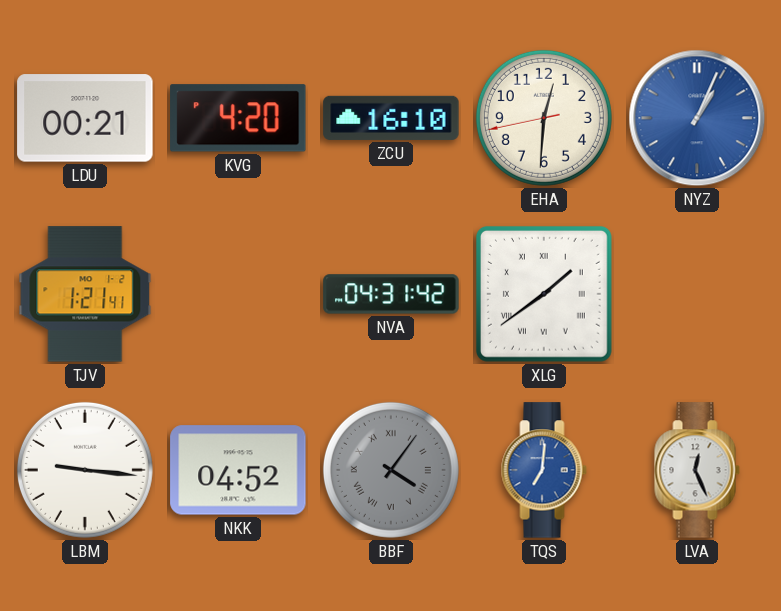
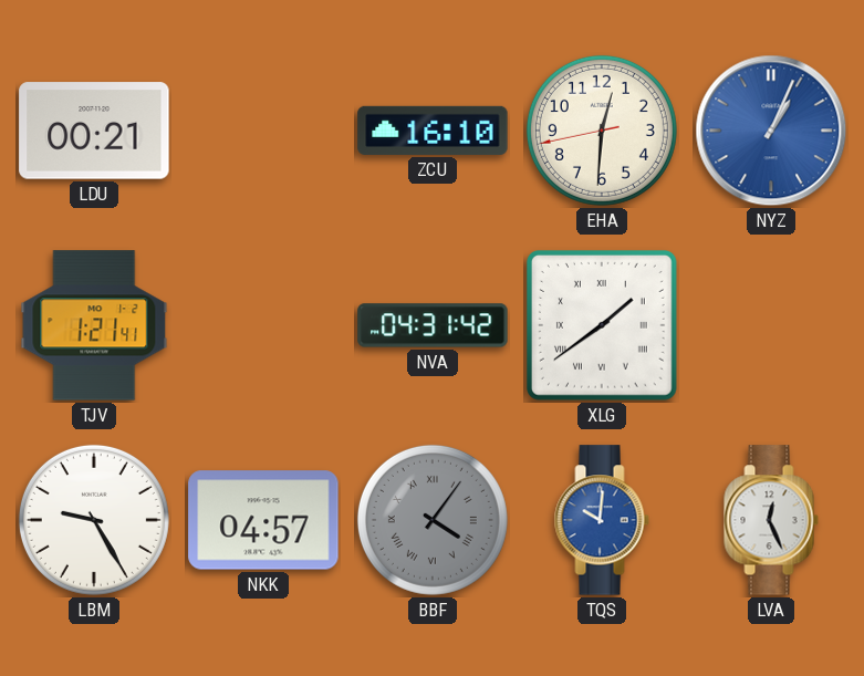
KVG: 4:20 -> none (238, 118)
LBM: 9:16 -> 9:25 (94, 520)
NKK: 04:52 -> 04:57 (263, 520)
TQS: 7:01 -> 10:01 (602, 520)
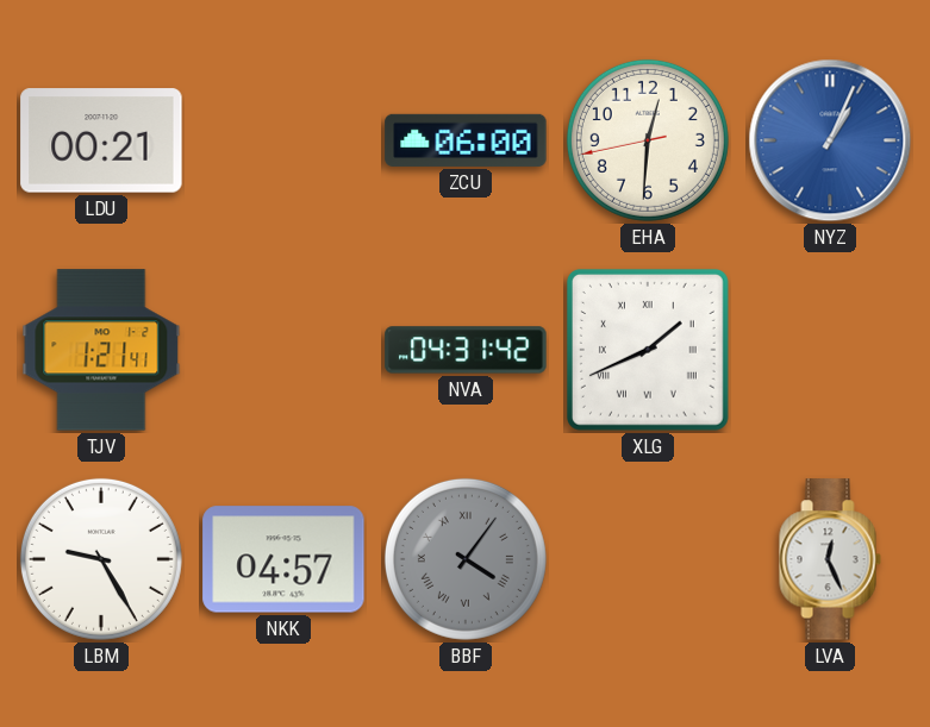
ZCU: 16:10 -> 06:00 (466, 140)
XLG: 1:39 -> 1:41 (648, 350)
TQS: 10:01 -> none (602, 520)
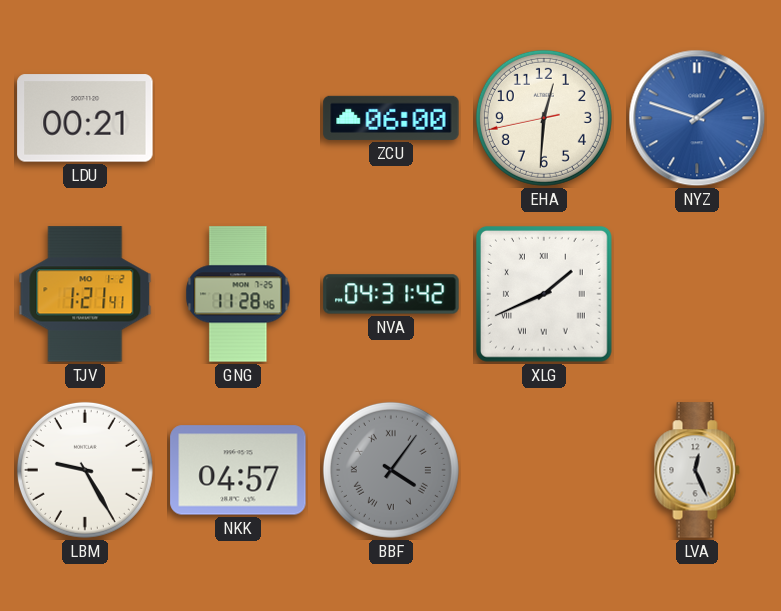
NYZ: 1:04 -> 1:48 (697, 118)
GNG: none -> 11:28 (238, 294)
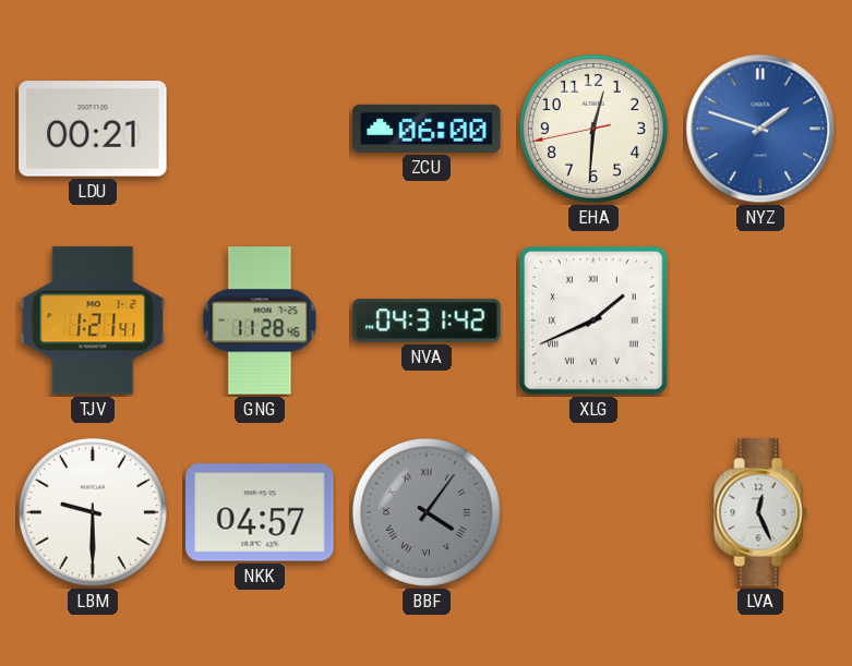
LBM: 9:25 -> 9:30 (93, 512)
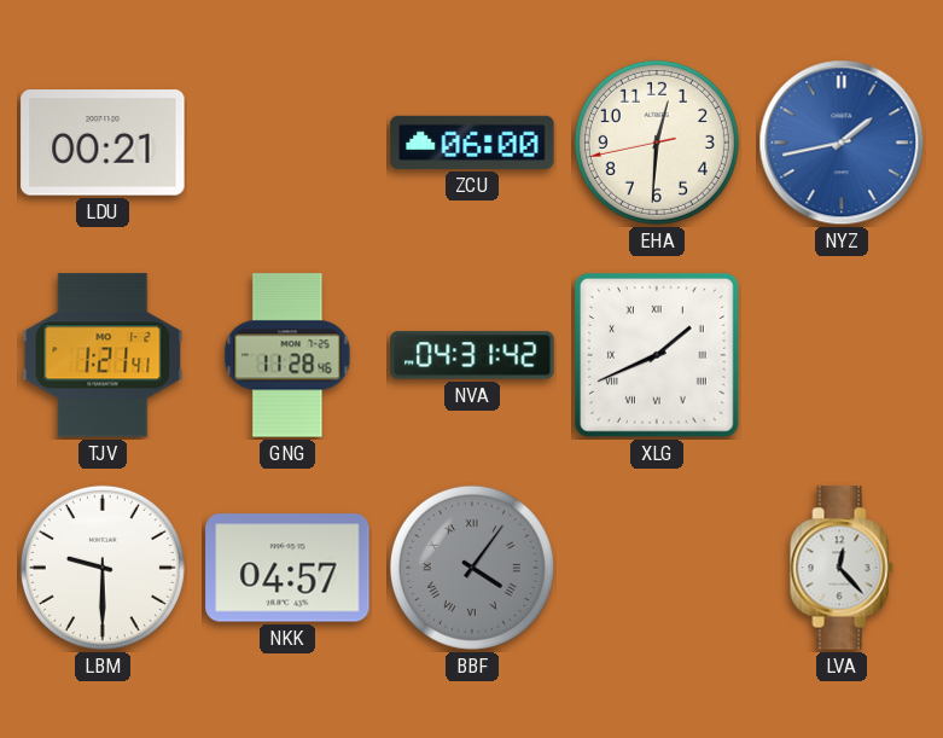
NYZ: 1:48 -> 1:43 (842, 143)
LVA: 12:26 -> 12:23 (842, 568)
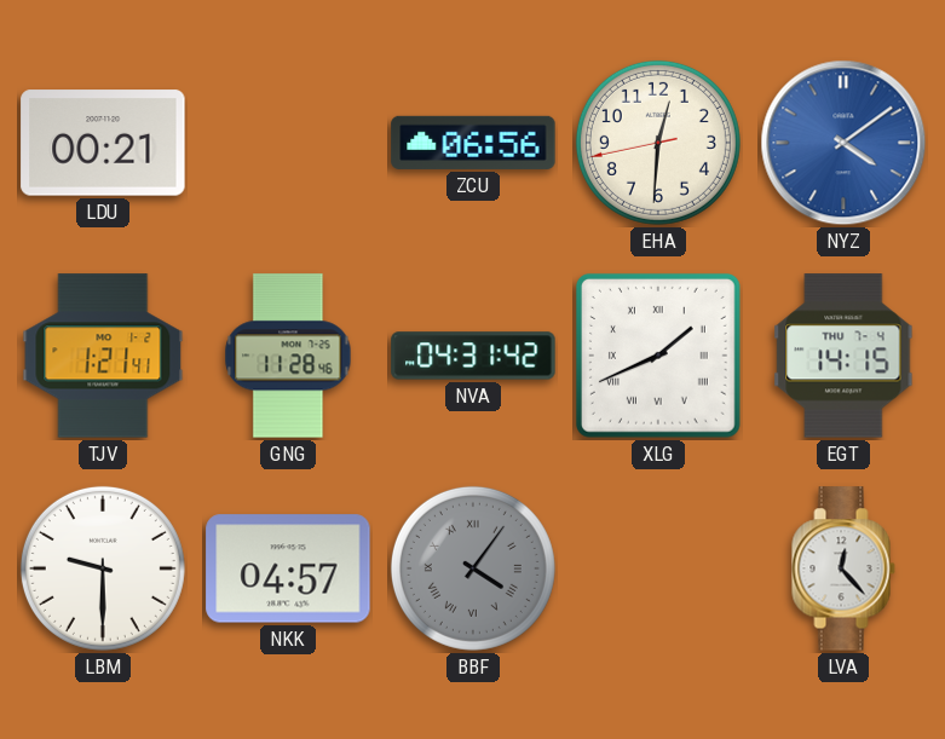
ZCU: 06:00 -> 06:56 (473, 143)
NYZ: 1:43 -> 4:09 (843, 143)
EGT: none -> 14:15 (843, 356)
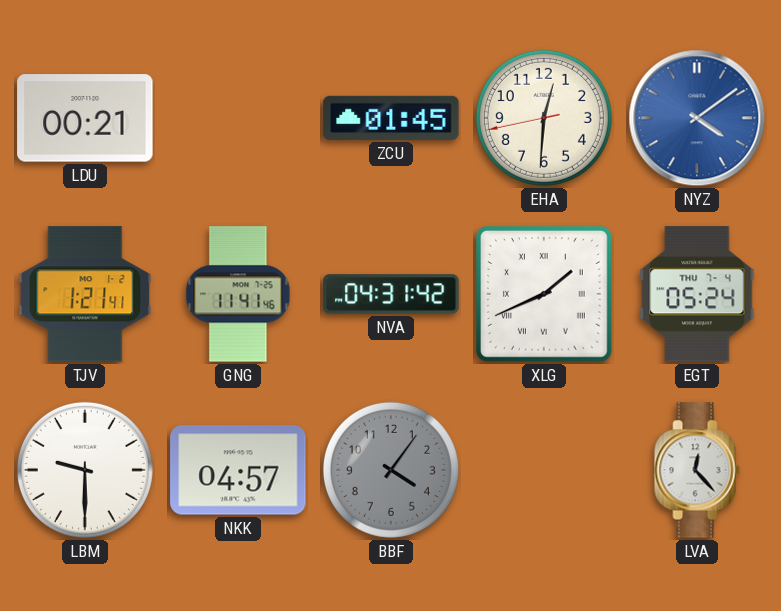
ZCU: 06:56 -> 01:45 (391, 118)
GNG: 11:28 -> 11:41 (238, 294)
EGT: 14:15 -> 05:24 (697, 294)
BBF numerals: Roman -> Arabic (391, 470)
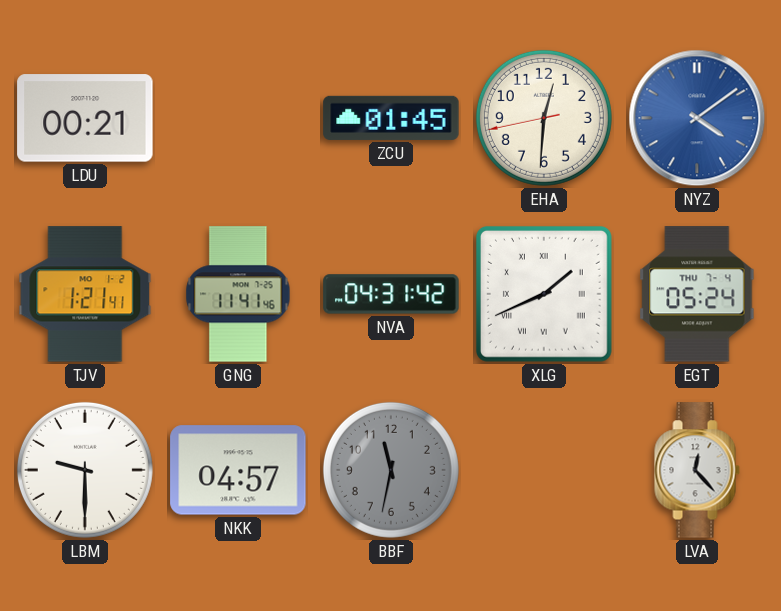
BBF: 4:06 -> 11:32 (391, 470)
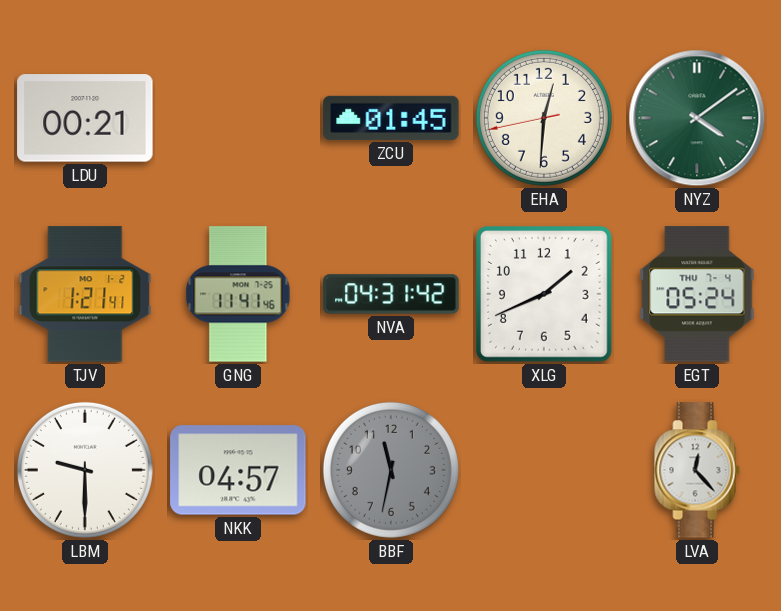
NYZ dial: blue -> green (697, 118)
XLG numerals: Roman -> Arabic (544, 294)
